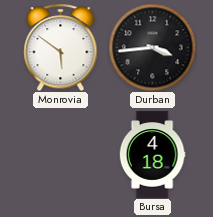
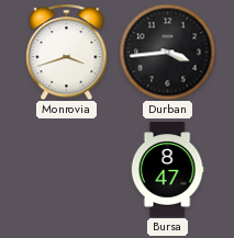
Monrovia: 5:51 -> 3:42 (67, 52)
Bursa: 4:18 -> 8:47 (167, 170)
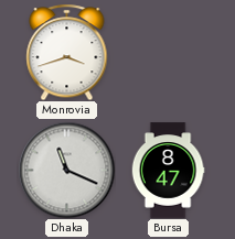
Durban: 3:44 -> none (167, 52)
Dhaka: none -> 11:19 (66, 170)
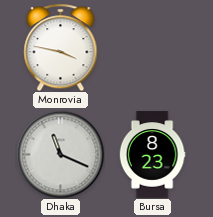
Monrovia: 3:42 -> 3:47 (61, 47)
Bursa: 8:47 -> 8:23 (152, 155)
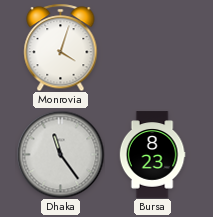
Monrovia: 3:47 -> 4:03 (61, 47)
Dhaka: 11:19 -> 11:24 (60, 154)
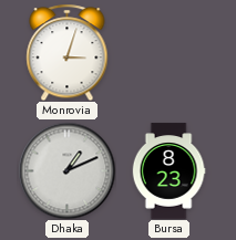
Monrovia: 4:03 -> 3:03 (68, 52)
Dhaka: 11:24 -> 1:11 (66, 170)
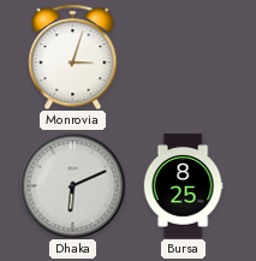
Dhaka: 1:11 -> 6:11 (72, 185)
Bursa: 8:23 -> 8:25 (183, 186)
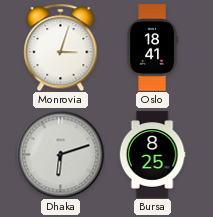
Oslo: none -> 18:41 (152, 48)
Dhaka: 6:11 -> 6:12 (60, 154)
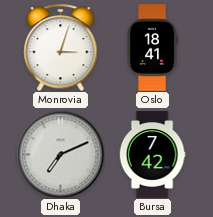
Dhaka: 6:12 -> 7:11 (60, 154)
Bursa: 8:25 -> 7:42 (152, 155)
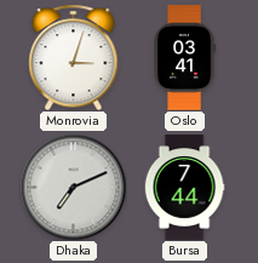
Oslo: 18:41 -> 03:41 (184, 58)
Bursa: 7:42 -> 7:44 (184, 188)
